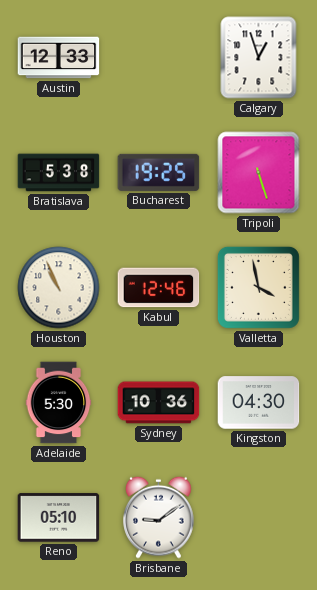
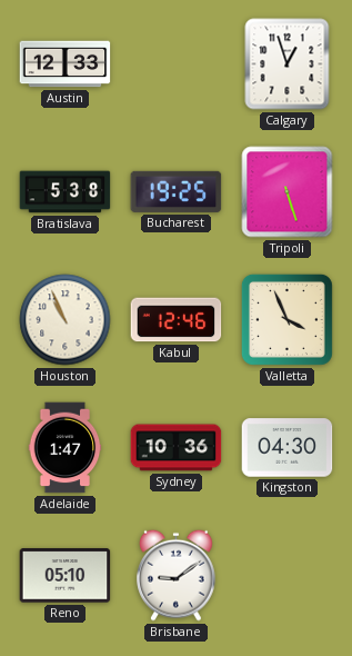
Valletta: 3:58 -> 3:56 (286, 319)
Adelaide: 5:30 -> 1:47 (66, 448)
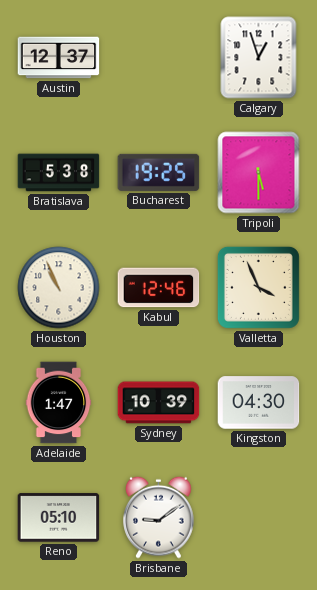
Austin: 12:33 -> 12:37 (59, 58)
Tripoli: 5:27 -> 5:30 (259, 173)
Sydney: 10:36 -> 10:39 (159, 403)
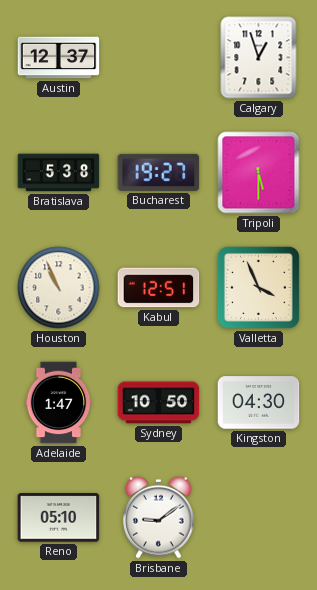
Bucharest: 19:25 -> 19:27 (159, 172)
Kabul: 12:46 -> 12:51 (159, 288)
Sydney: 10:39 -> 10:50 (159, 403)
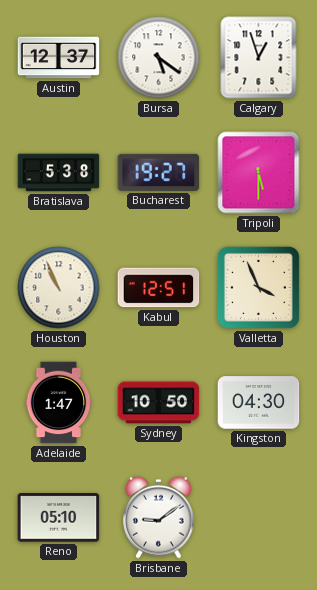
Bursa: none -> 5:21 (159, 58)
